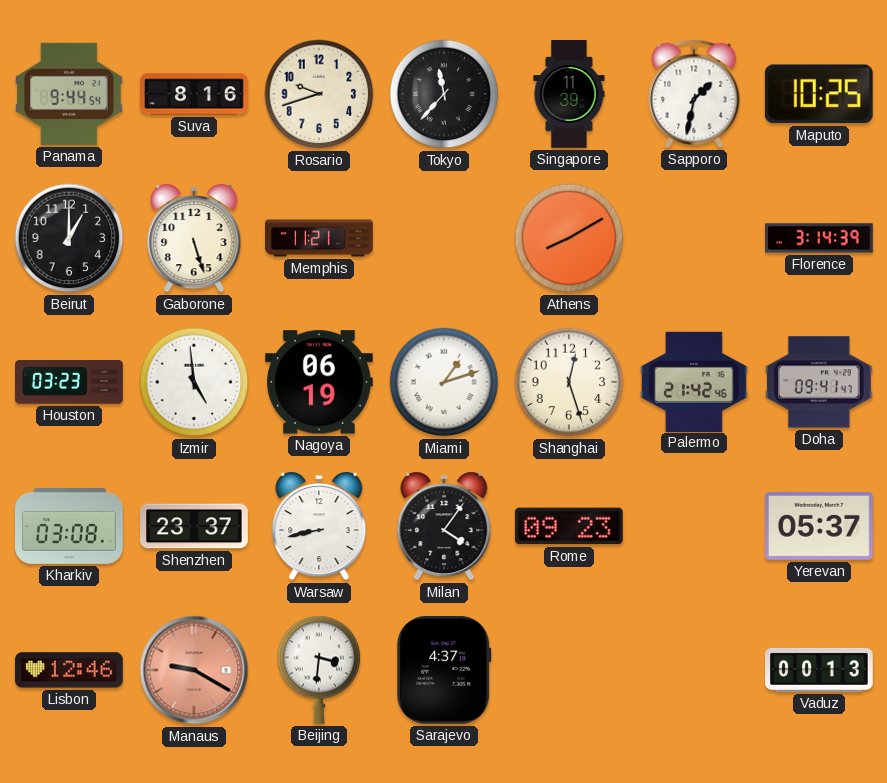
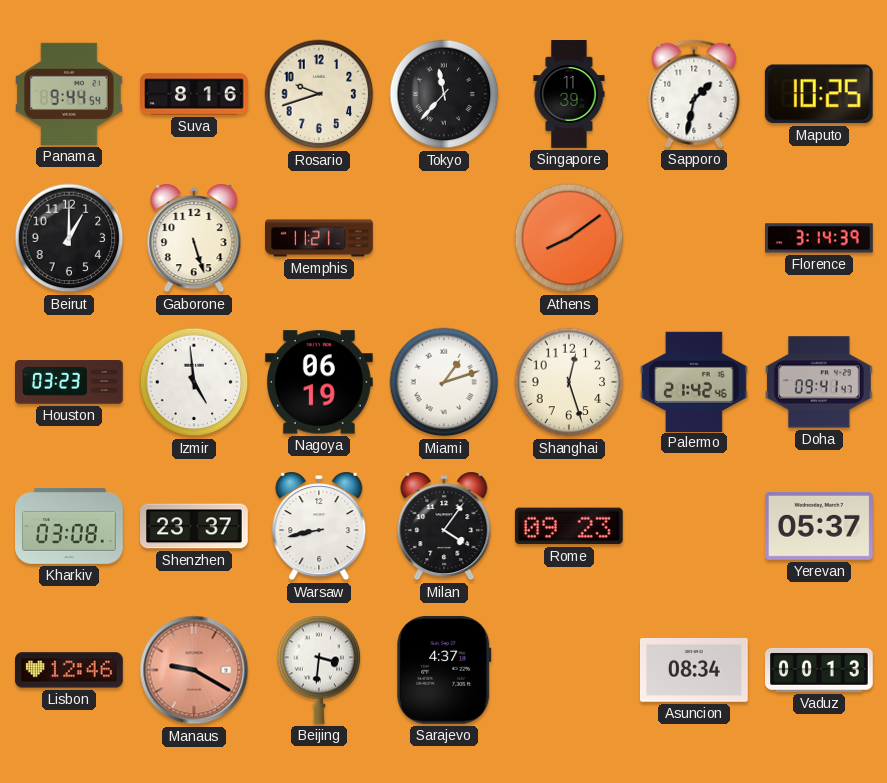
Athens: 8:10 -> 8:09 (569, 238)
Asuncion: none -> 08:34 (694, 671)
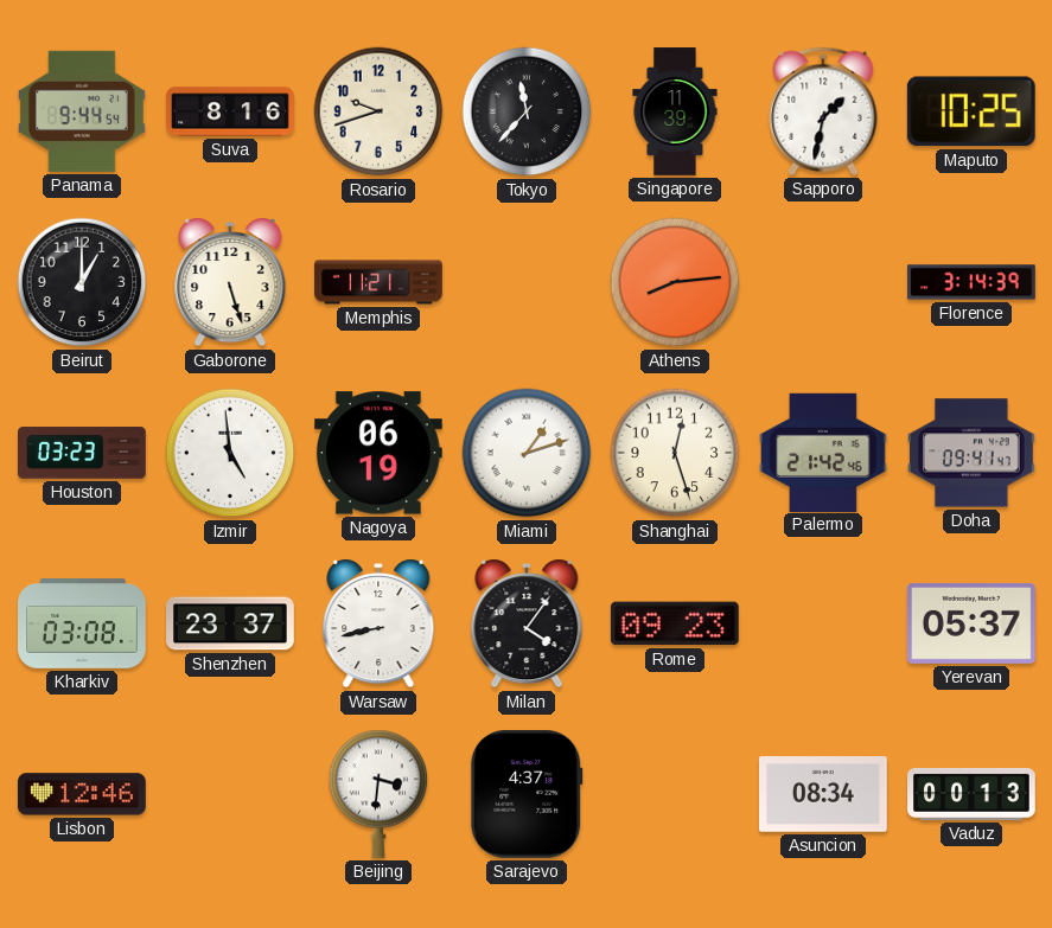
Athens: 8:09 -> 8:14 (675, 282)
Manaus: 9:20 -> none (194, 670)
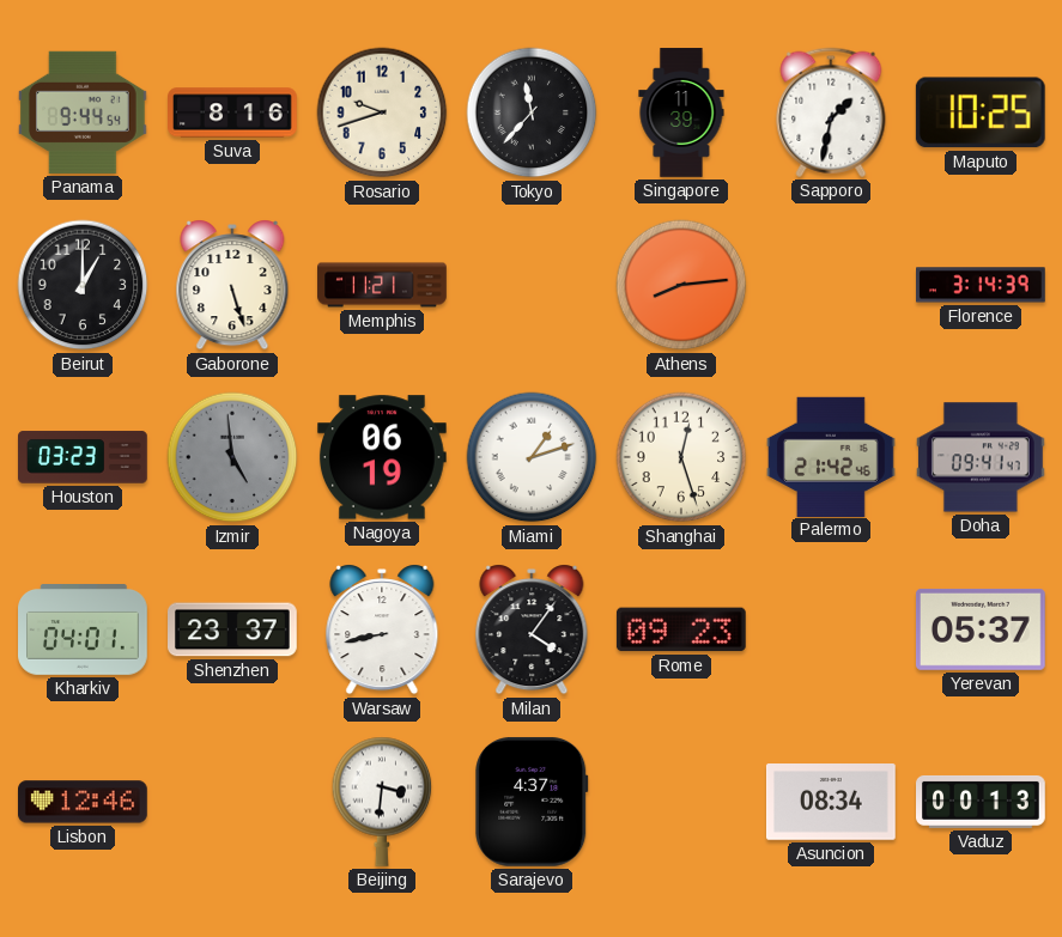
Izmir dial: white -> grey (232, 457)
Kharkiv: 03:08 -> 04:01 (84, 631)
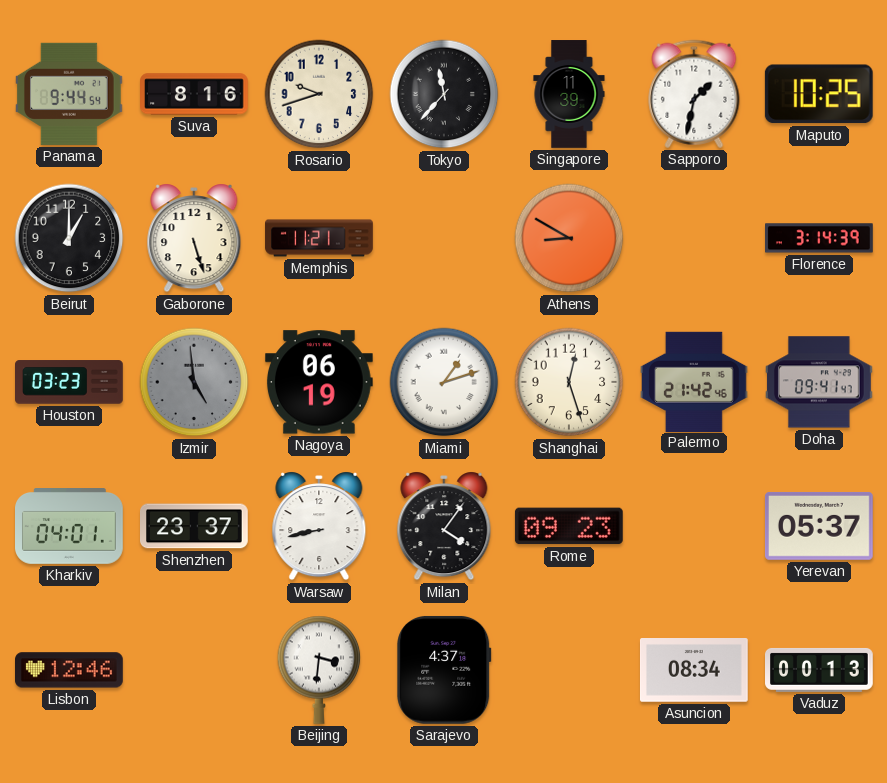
Athens: 8:14 -> 8:50 (569, 238)
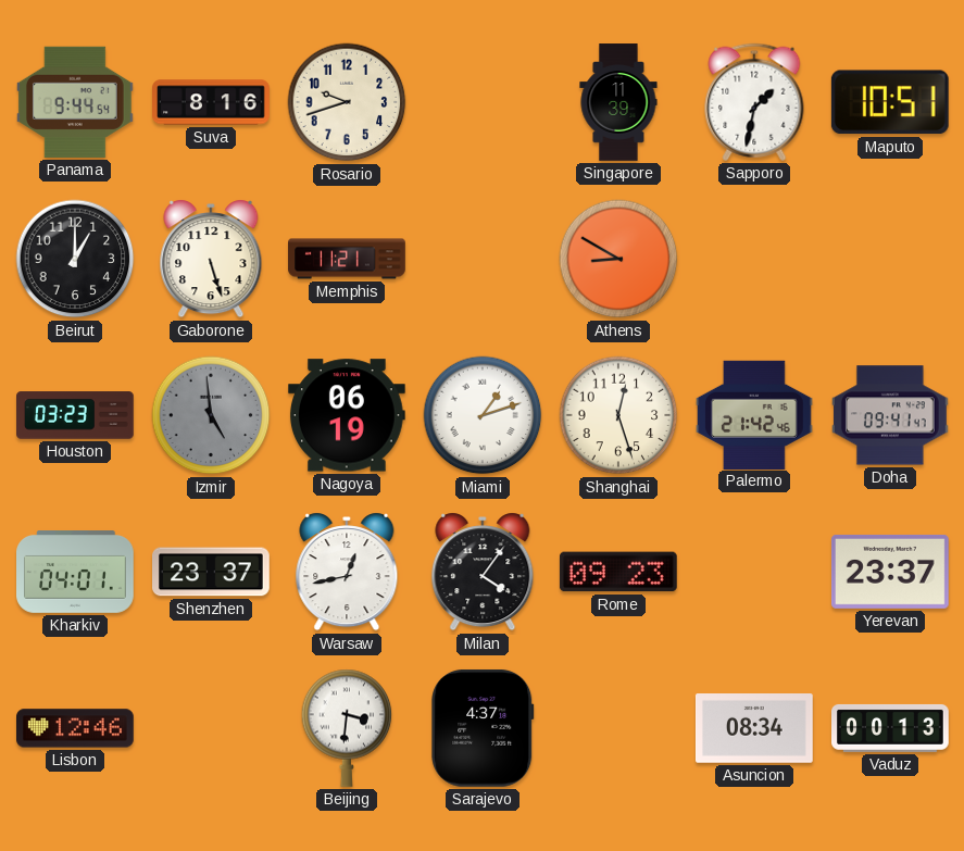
Tokyo: 11:37 -> none (444, 94)
Maputo: 10:25 -> 10:51 (890, 102)
Florence: 3:14 -> none (820, 238)
Warsaw: 8:43 -> 12:43 (347, 572)
Yerevan: 05:37 -> 23:37 (890, 572)
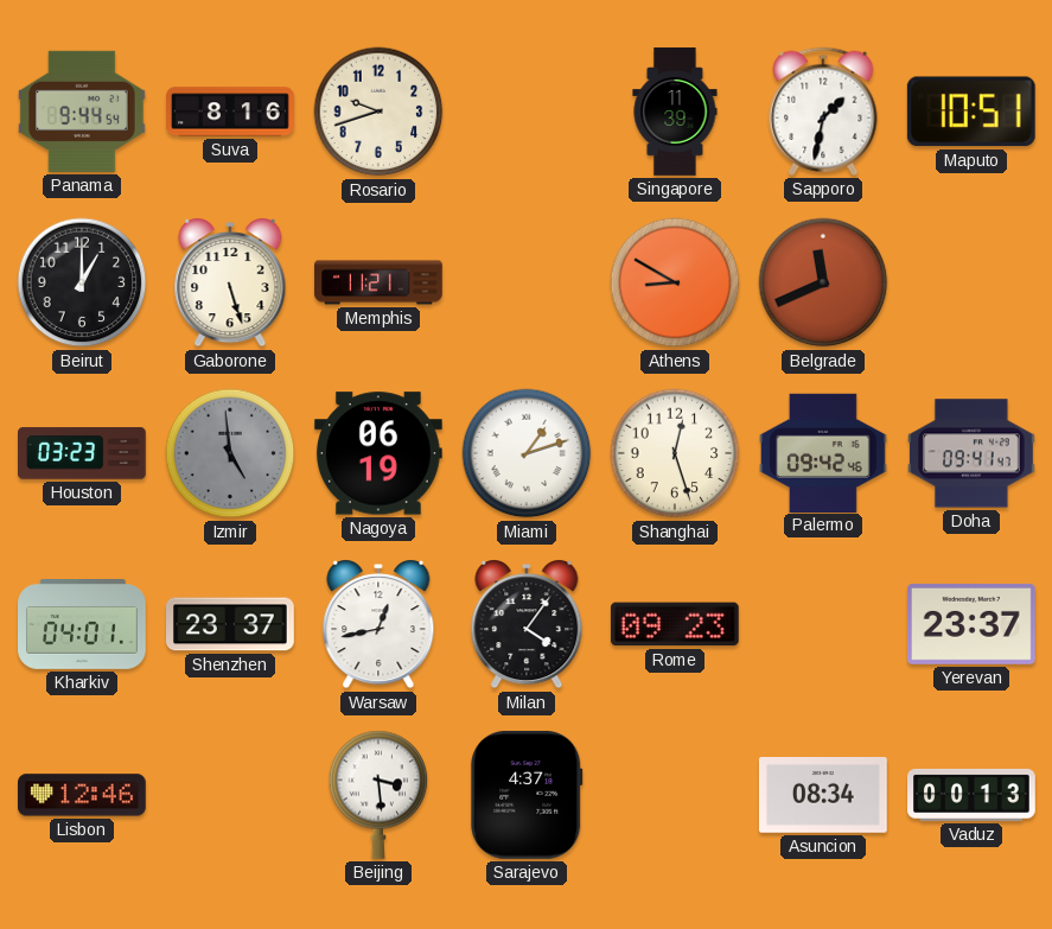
Belgrade: none -> 11:41 (823, 282)
Palermo: 21:42 -> 09:42 (824, 452)
Beijing: 3:31 -> 3:29 (378, 795)
